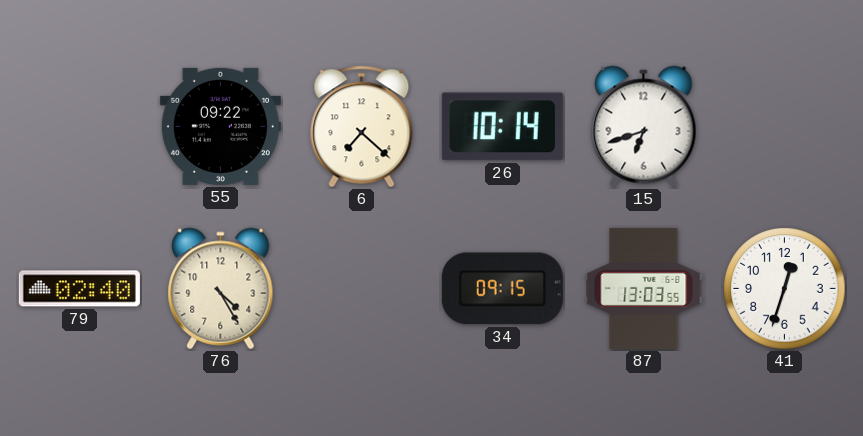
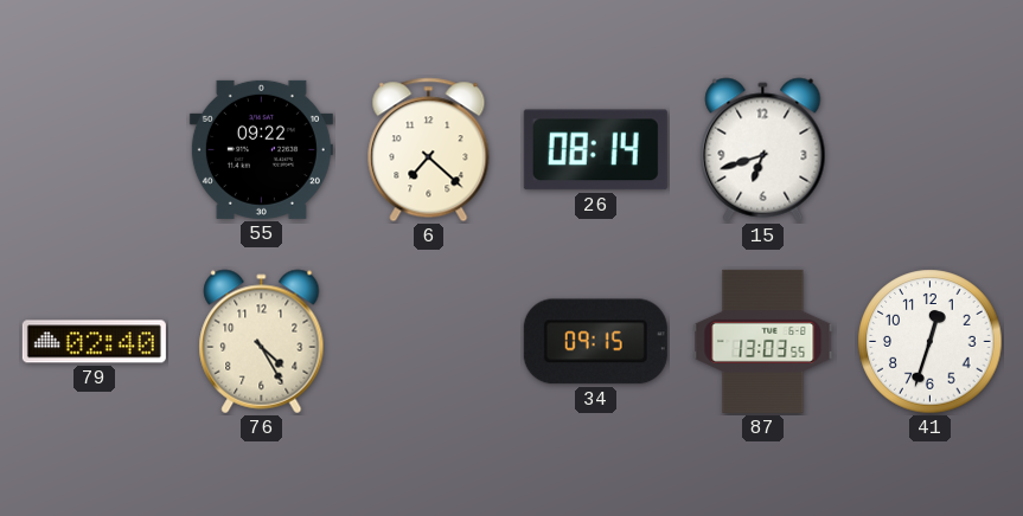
26: 10:14 -> 08:14 (595, 150)
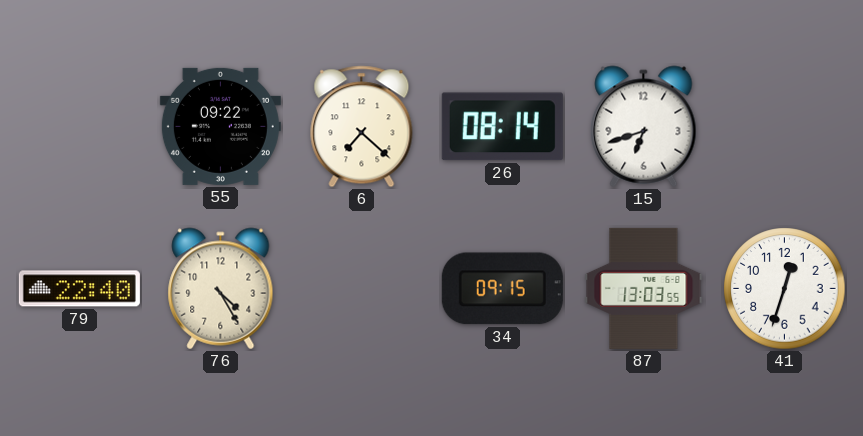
79: 02:40 -> 22:40 (79, 289)
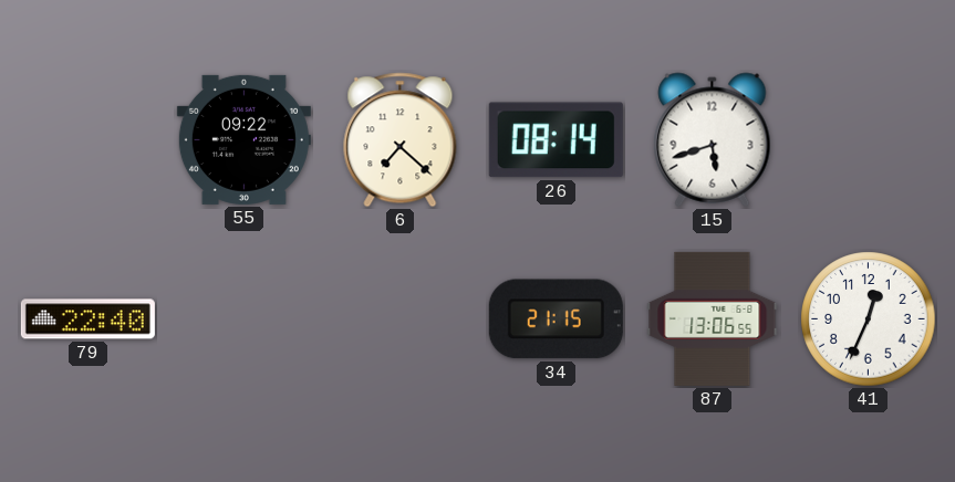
15: 6:42 -> 5:42 (713, 140)
76: 4:25 -> none (221, 289)
34: 09:15 -> 21:15 (556, 319)
87: 13:03 -> 13:06 (713, 318)
41: 12:33 -> 12:34 (869, 319)
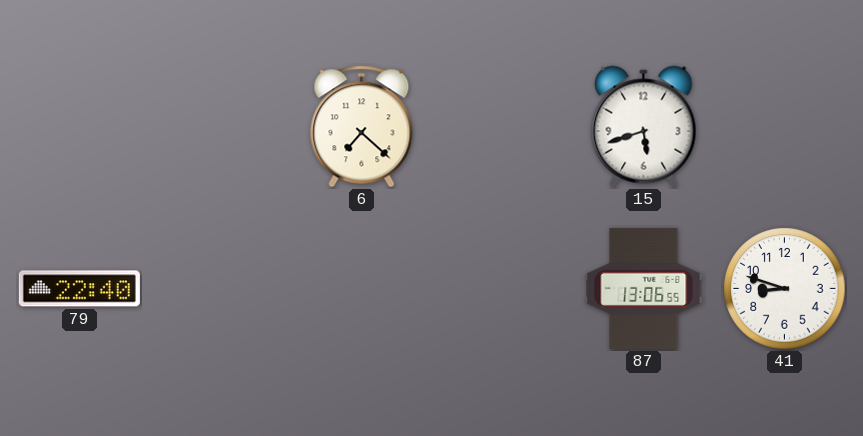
55: 09:22 -> none (243, 139)
26: 08:14 -> none (556, 140)
34: 21:15 -> none (556, 319)
41: 12:34 -> 8:48 (785, 289)
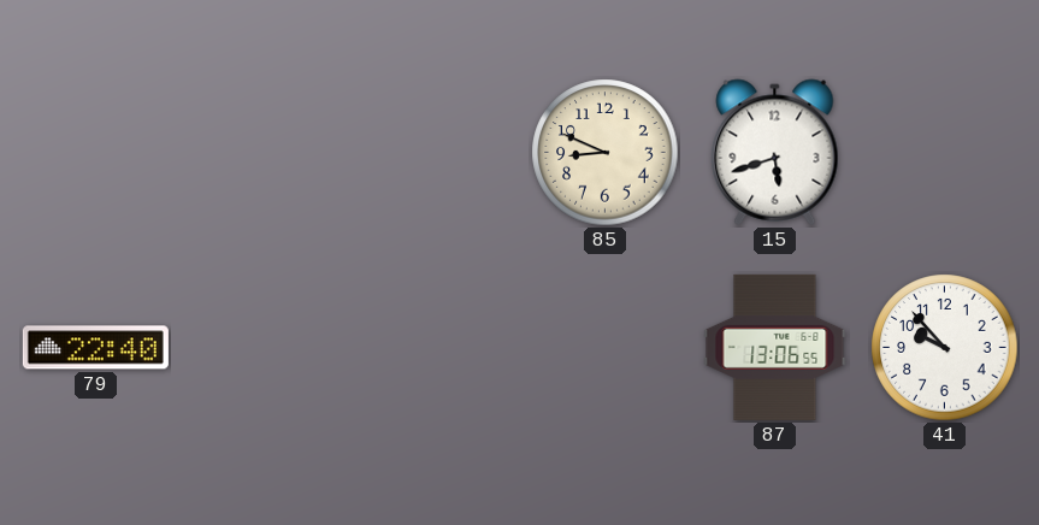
6: 7:22 -> none (362, 127)
85: none -> 8:49 (606, 153)
41: 8:48 -> 9:53 (945, 348)
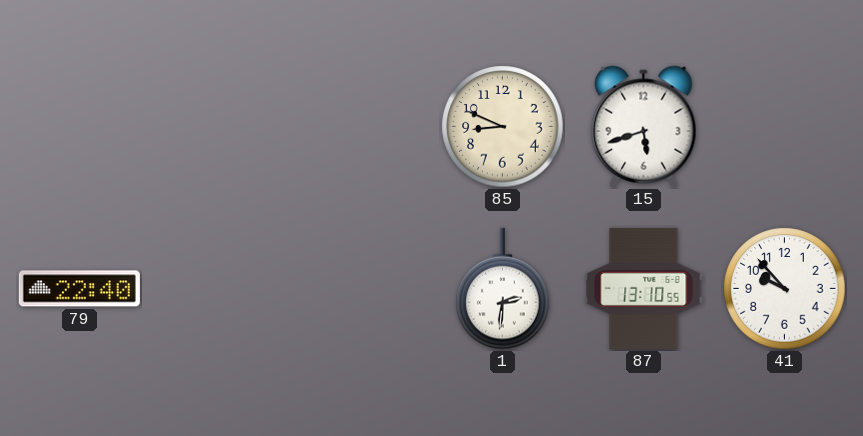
1: none -> 2:31 (503, 289)
87: 13:06 -> 13:10 (644, 288)
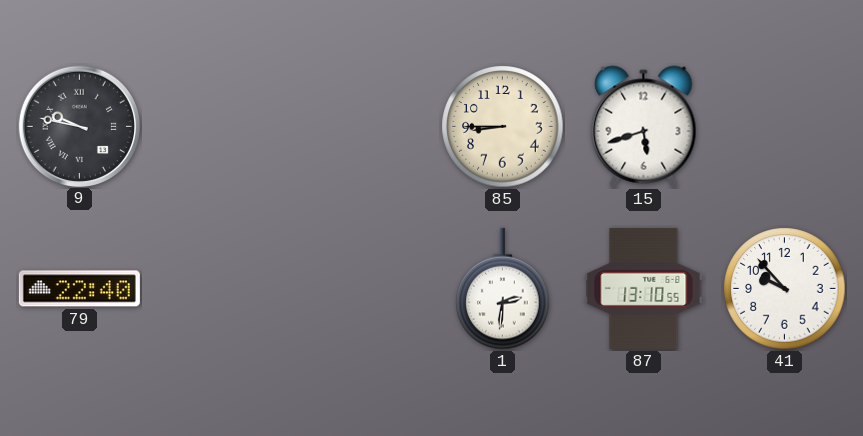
9: none -> 9:47 (79, 126)
85: 8:49 -> 8:45 (503, 127)
